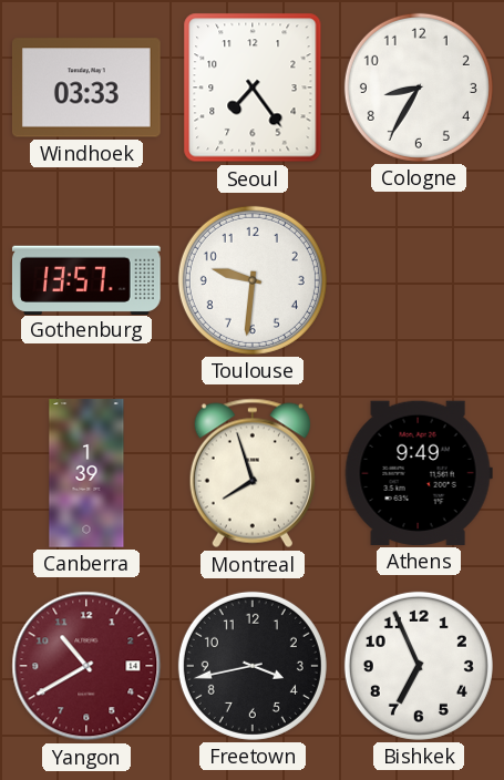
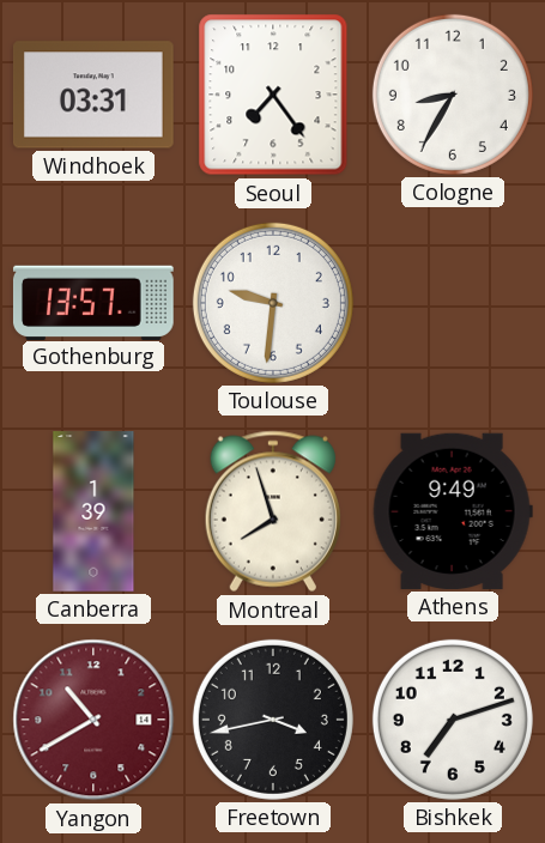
Windhoek: 03:33 -> 03:31 (93, 95)
Bishkek: 6:56 -> 7:12 (453, 720)
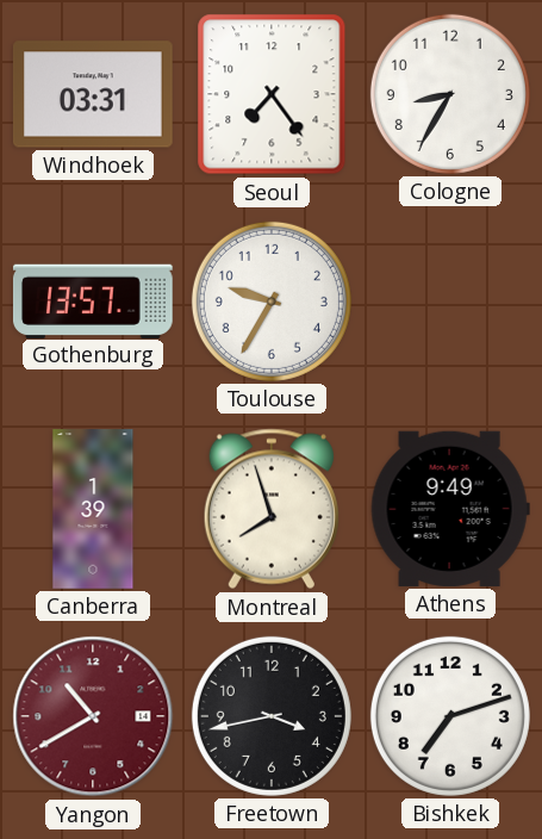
Toulouse: 9:31 -> 9:35 (272, 302)
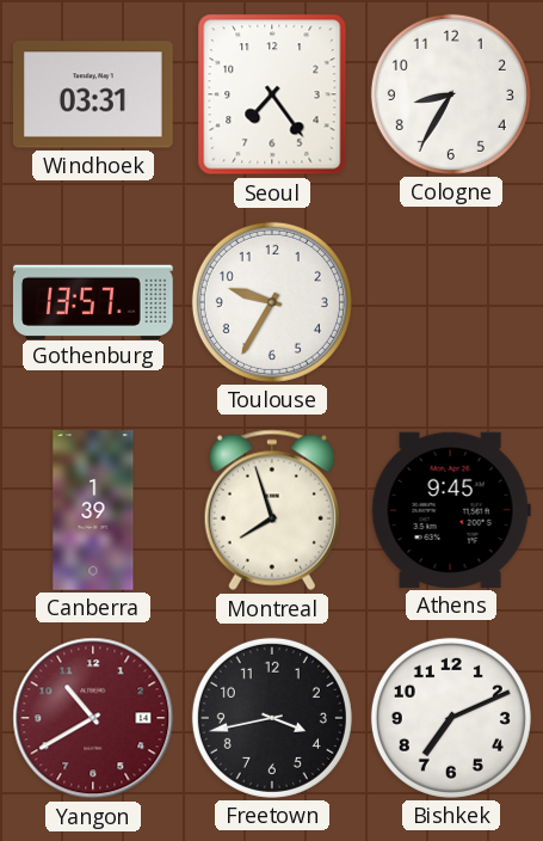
Athens: 9:49 -> 9:45 (451, 510)
Bishkek: 7:12 -> 7:11 (451, 718)
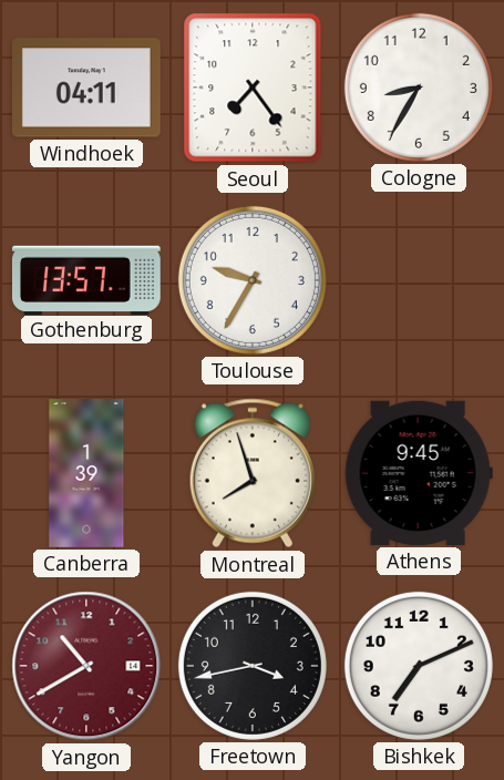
Windhoek: 03:31 -> 04:11 (86, 88)
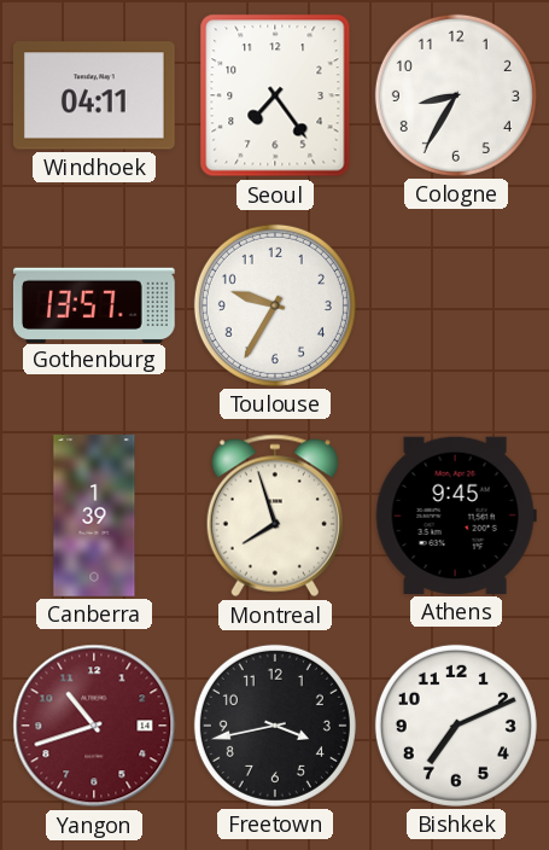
Yangon: 10:40 -> 10:42 (94, 726)
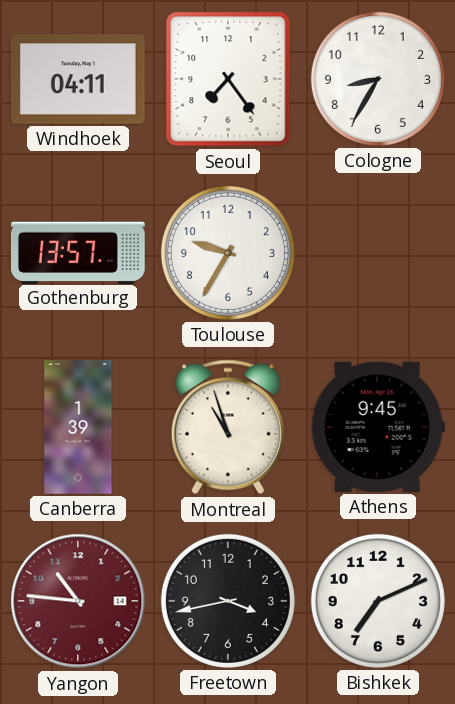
Montreal: 7:57 -> 10:57 (228, 427)
Yangon: 10:42 -> 10:46 (78, 601)
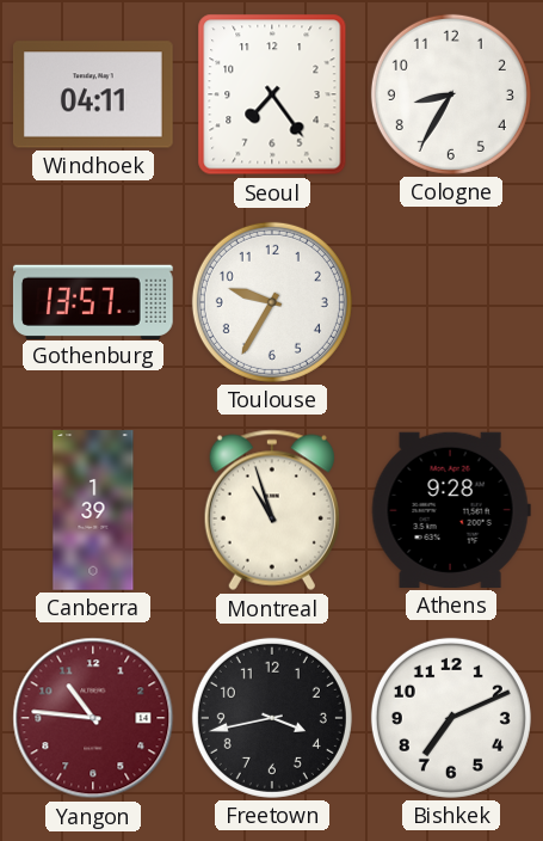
Athens: 9:45 -> 9:28 (451, 510)
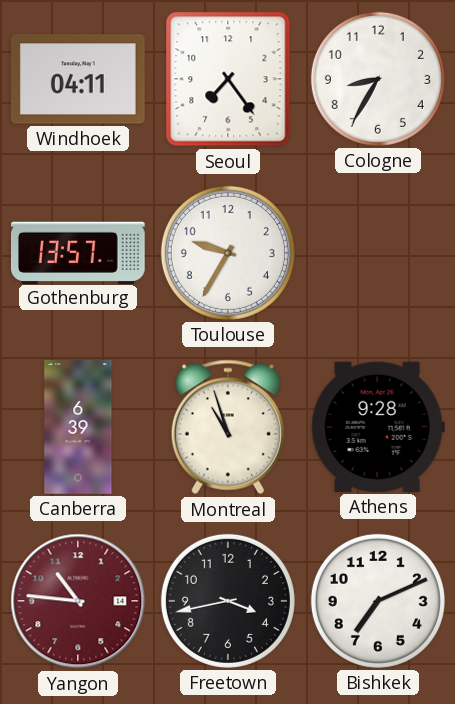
Canberra: 1:39 -> 6:39 (78, 427)
